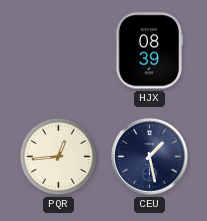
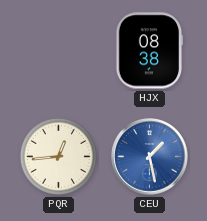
HJX: 08:39 -> 08:38 (149, 51)
CEU dial: navy -> blue (150, 157)
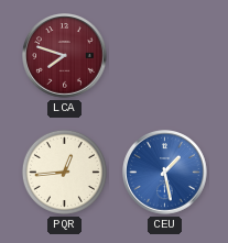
LCA: none -> 7:48 (65, 56)
HJX: 08:38 -> none (149, 51)
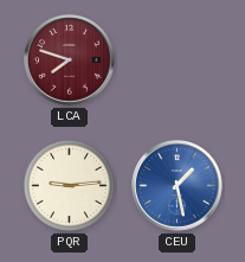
PQR: 12:44 -> 9:14 (69, 185)
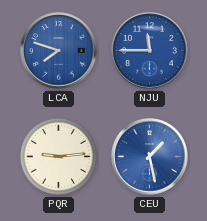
LCA dial: burgundy -> blue (59, 51)
NJU: none -> 11:45 (150, 51)
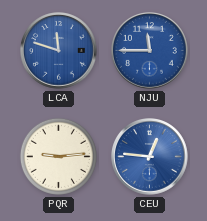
LCA: 7:48 -> 11:48 (59, 51)
CEU: 1:28 -> 12:46 (150, 157)
